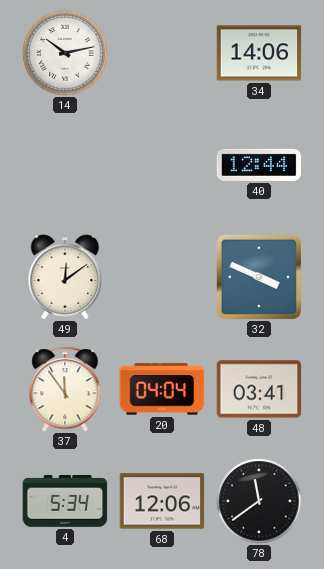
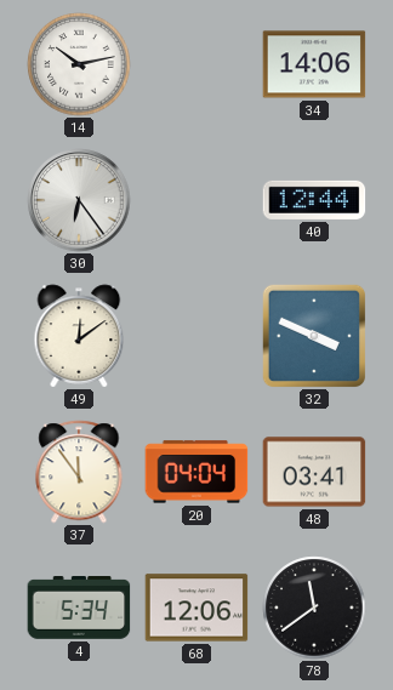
30: none -> 6:24 (79, 200)
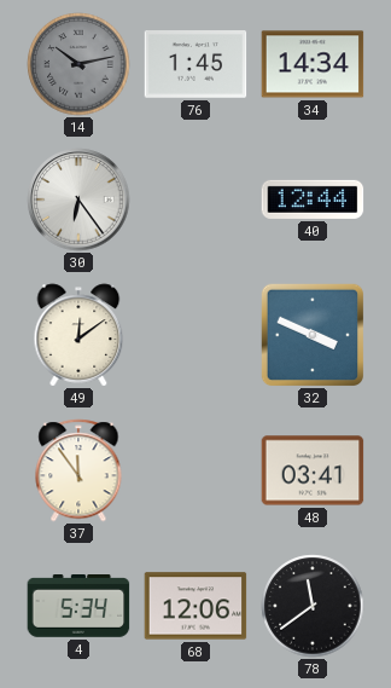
14 dial: white -> grey (78, 64)
76: none -> 1:45 (195, 65)
34: 14:06 -> 14:34 (313, 64)
20: 04:04 -> none (196, 472)
